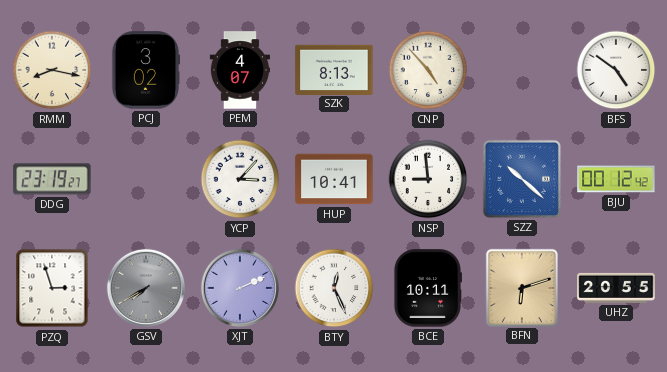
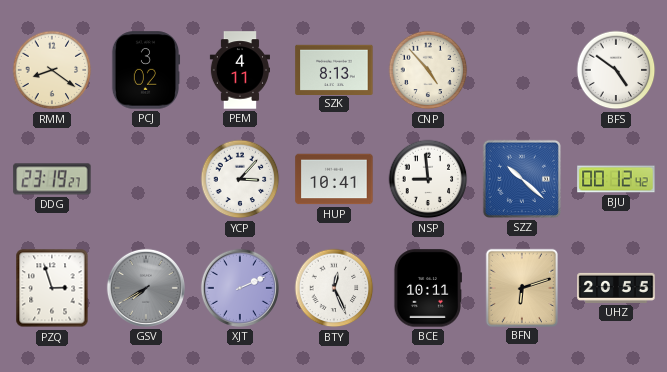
RMM: 8:17 -> 8:21 (52, 70)
PEM: 4:07 -> 4:11 (239, 70)
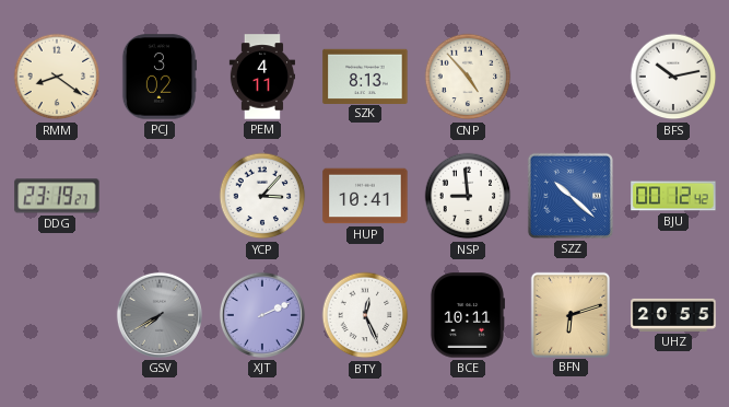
BFS: 4:51 -> 10:13 (673, 77)
PZQ: 2:57 -> none (52, 288)
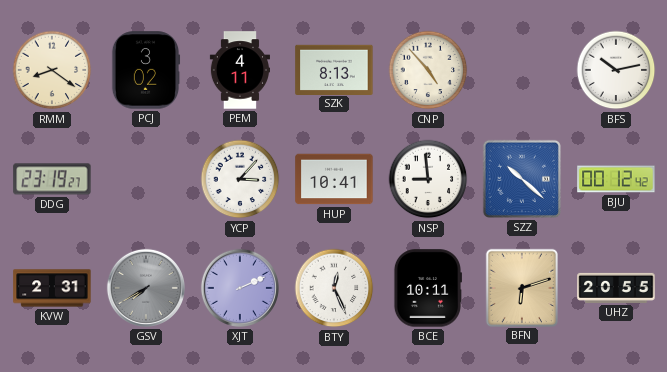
KVW: none -> 2:31 (52, 288)
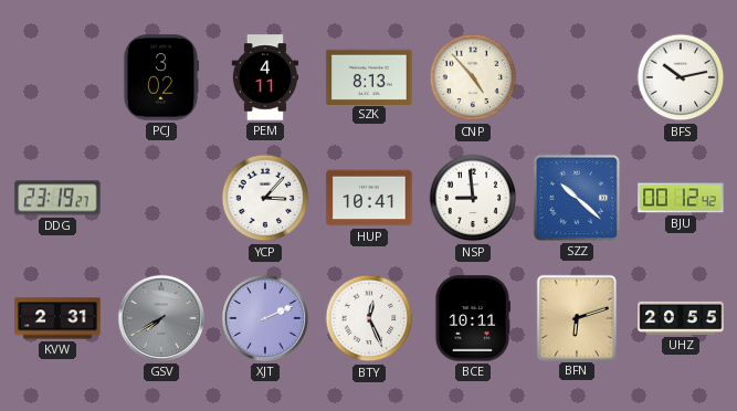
RMM: 8:21 -> none (52, 70)
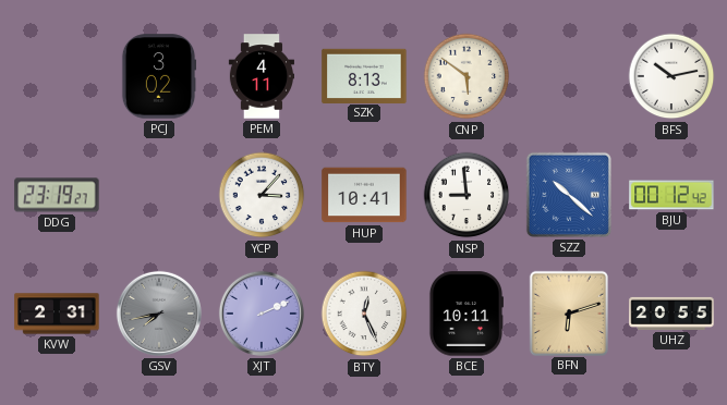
CNP: 4:53 -> 5:51 (467, 76)
GSV: 7:40 -> 7:43 (159, 314)
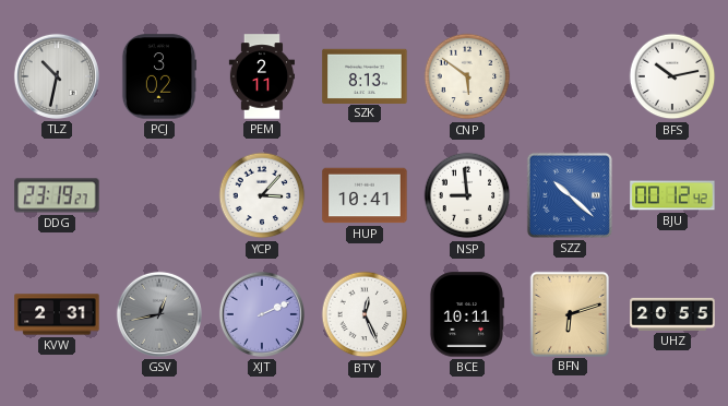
TLZ: none -> 10:32 (57, 76)
PEM: 4:11 -> 2:11 (261, 76)
GSV: 7:43 -> 12:43 (159, 314)
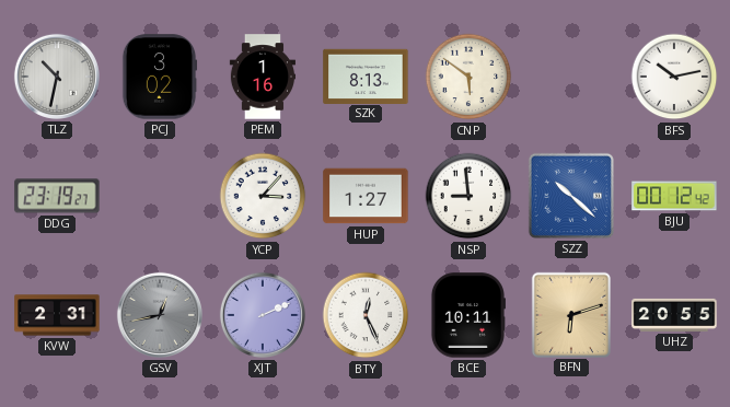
PEM: 2:11 -> 1:16 (262, 77)
HUP: 10:41 -> 1:27 (366, 196)
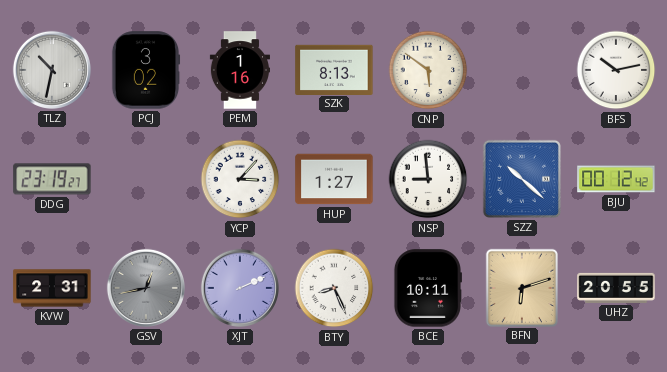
BTY: 12:26 -> 8:26 (334, 288)
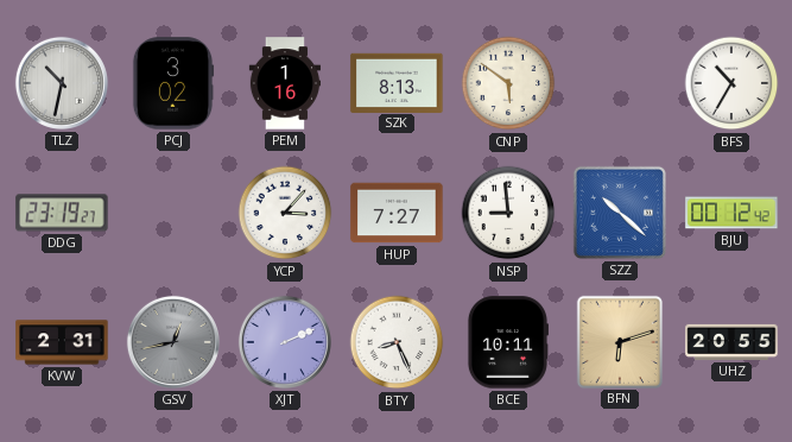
BFS: 10:13 -> 10:35 (731, 83)
HUP: 1:27 -> 7:27 (397, 213)
